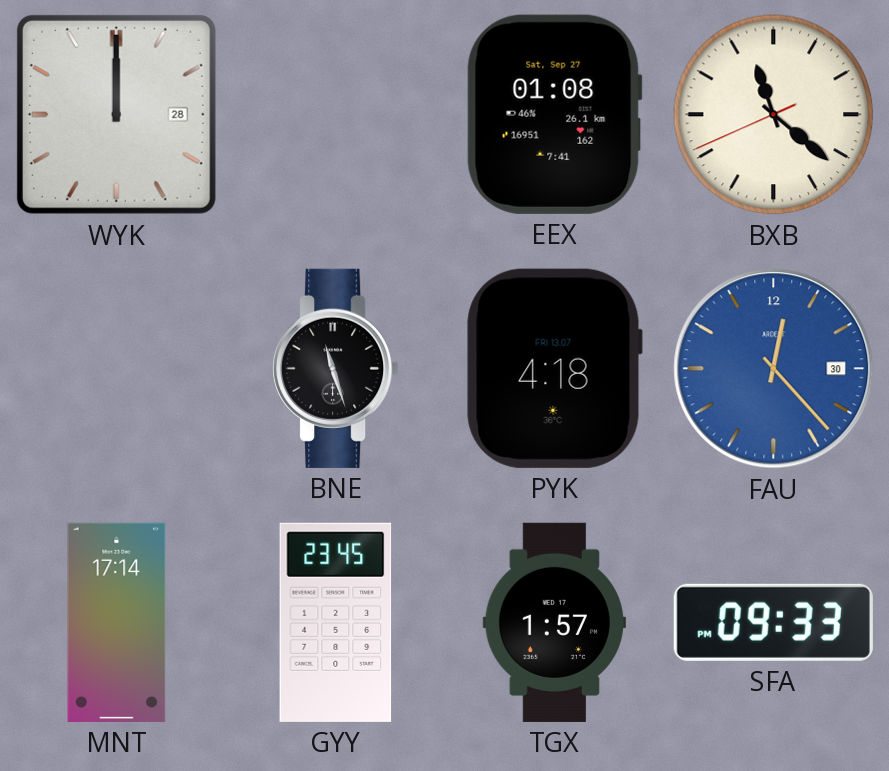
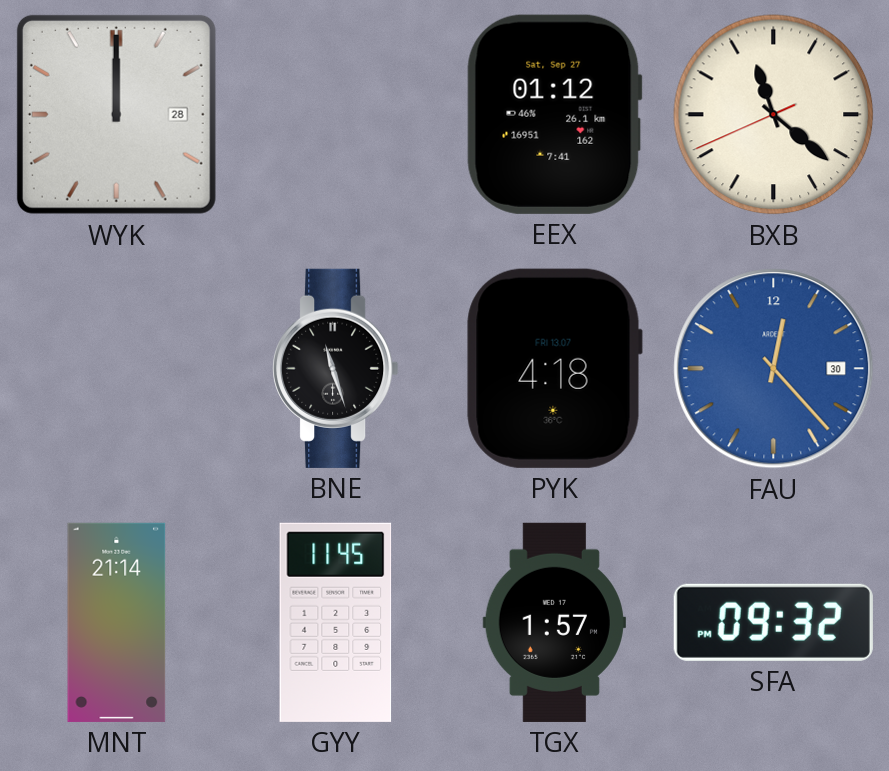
EEX: 01:08 -> 01:12 (554, 114)
MNT: 17:14 -> 21:14 (117, 622)
GYY: 23:45 -> 11:45 (336, 622)
SFA: 09:33 -> 09:32 (773, 622)
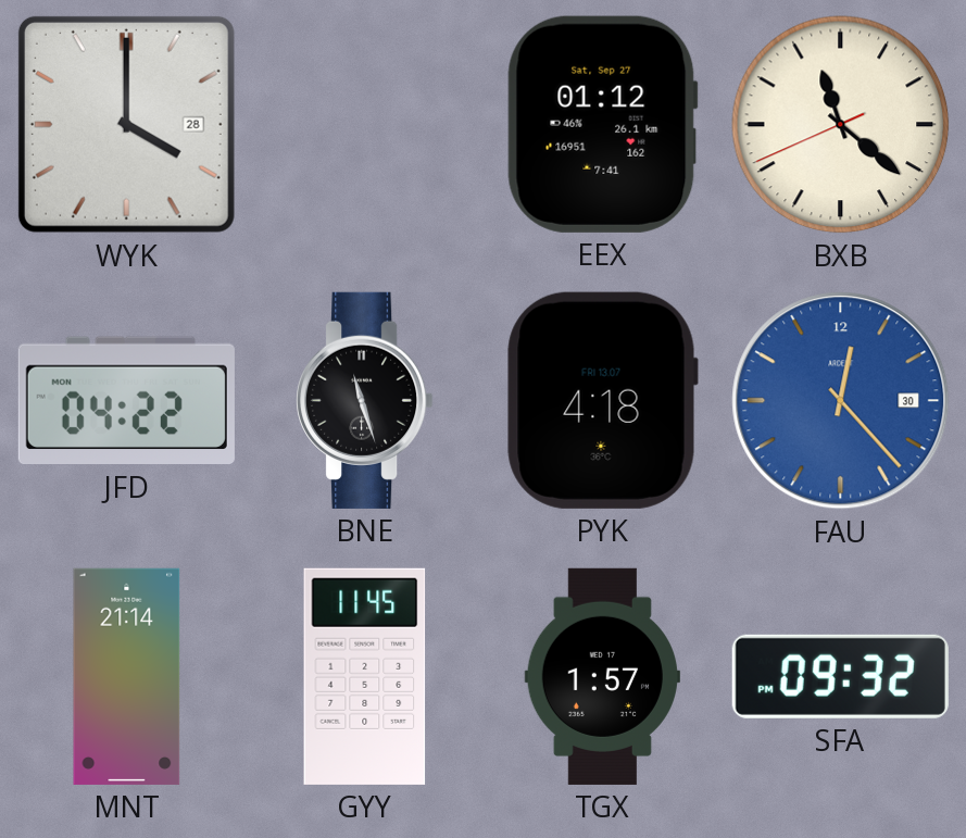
WYK: 12:00 -> 4:00 (126, 124)
JFD: none -> 04:22 (126, 401)
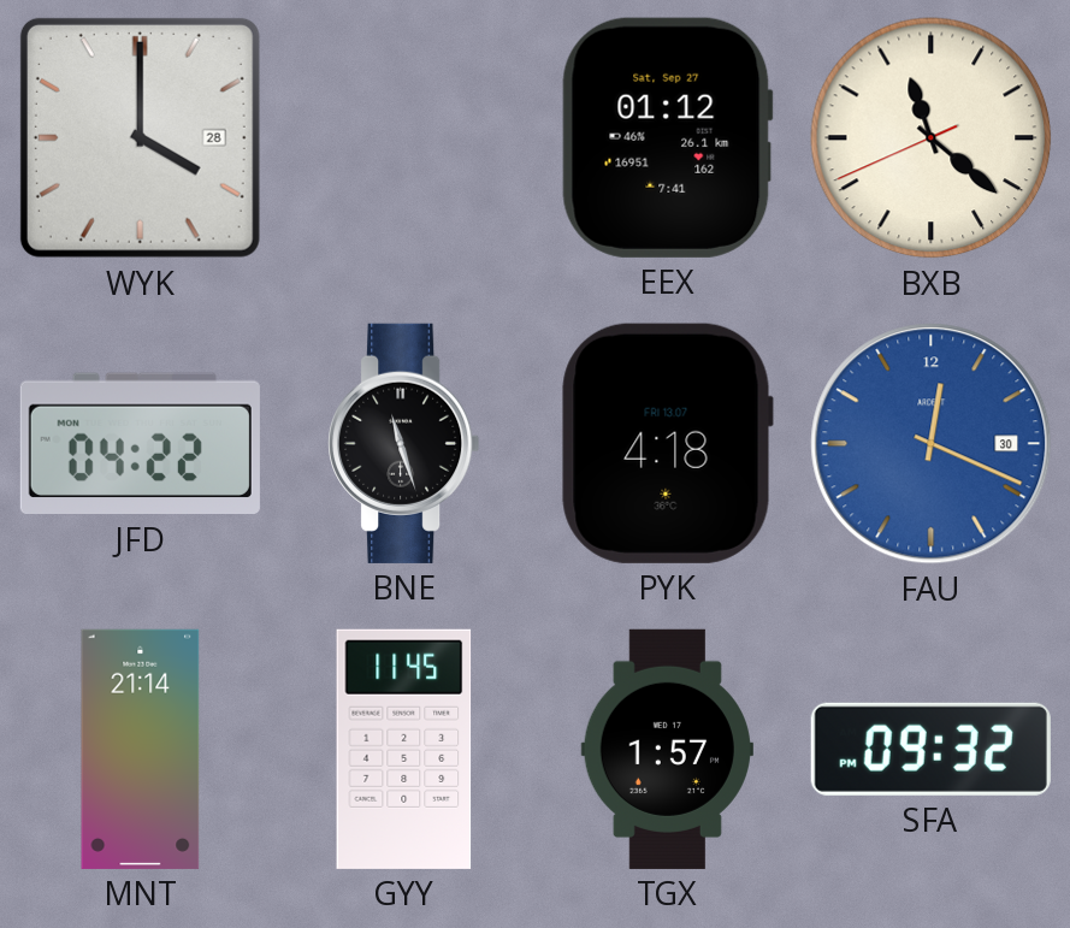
FAU: 12:23 -> 12:19 (932, 444)
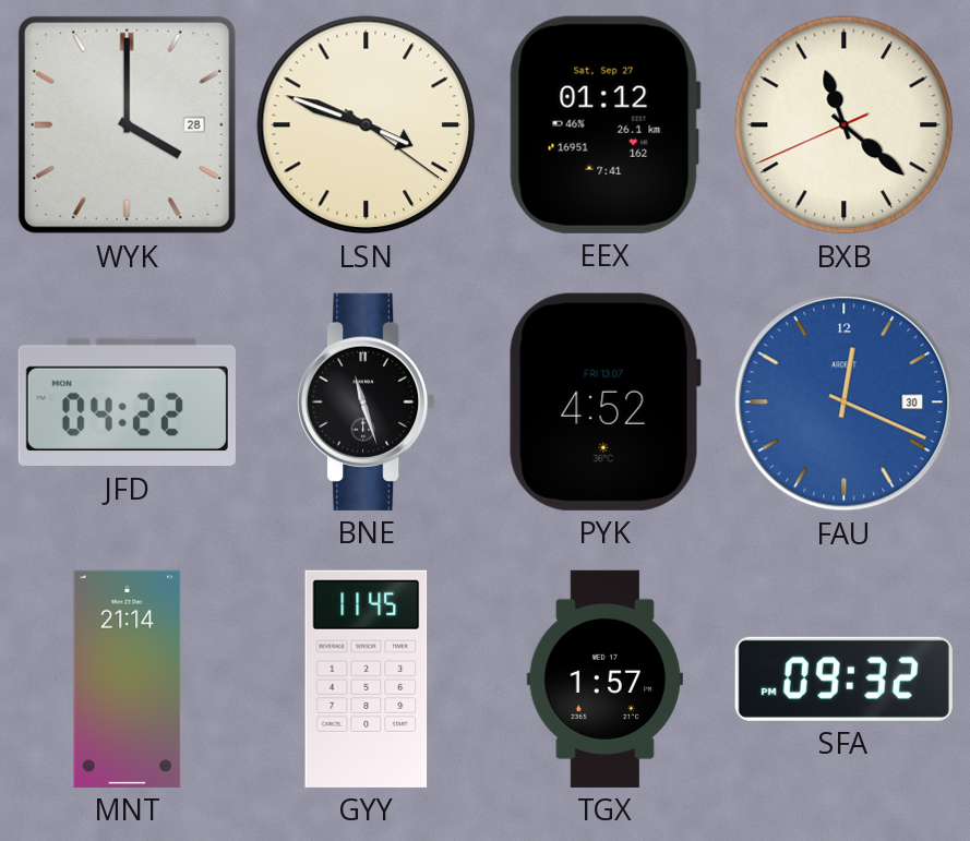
LSN: none -> 3:48 (367, 125)
PYK: 4:18 -> 4:52 (604, 401)
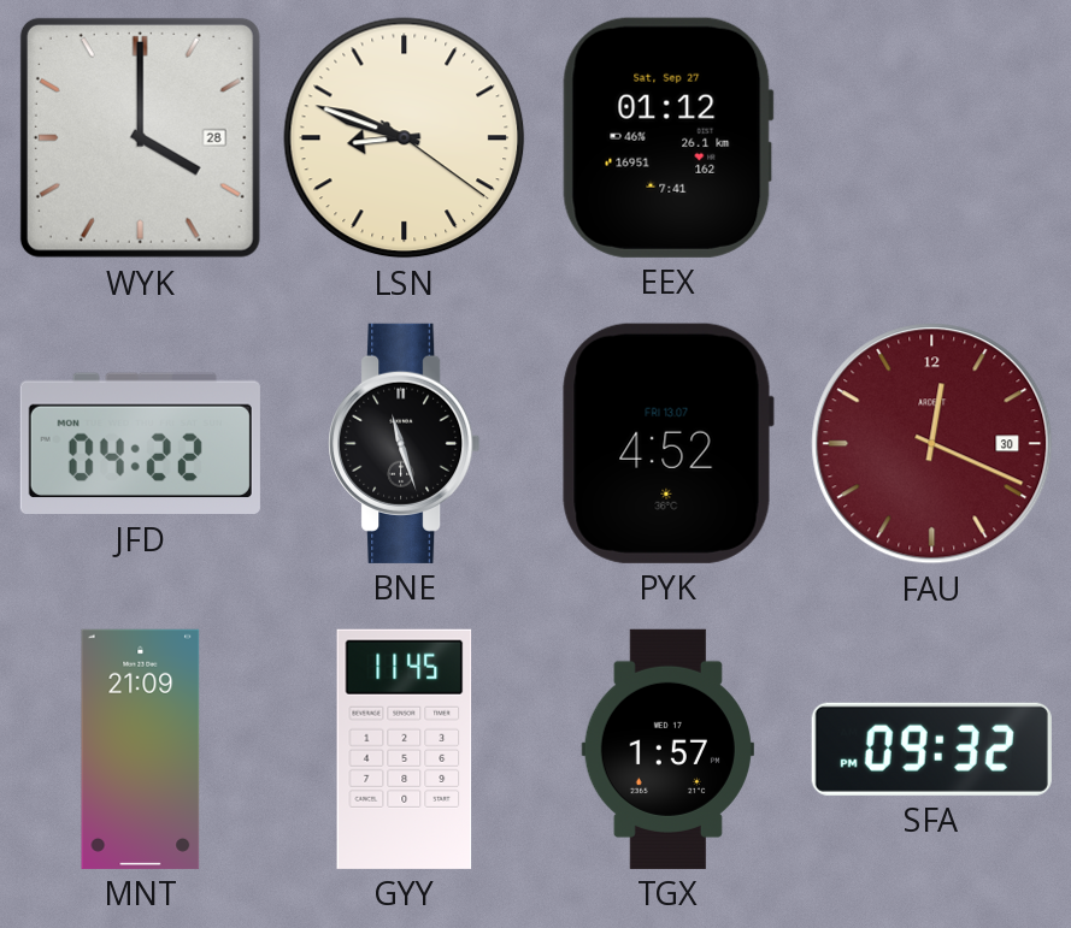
LSN: 3:48 -> 8:48 (405, 138)
BXB: 11:21 -> none (845, 125)
FAU dial: blue -> burgundy (932, 444)
MNT: 21:14 -> 21:09 (141, 749)
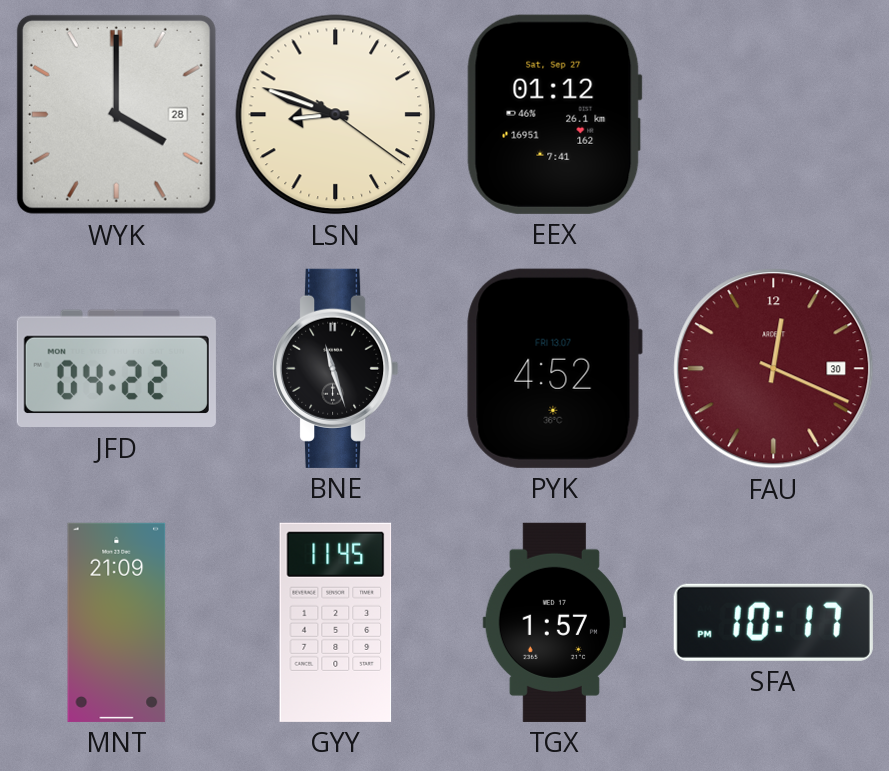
SFA: 09:32 -> 10:17 (773, 622)
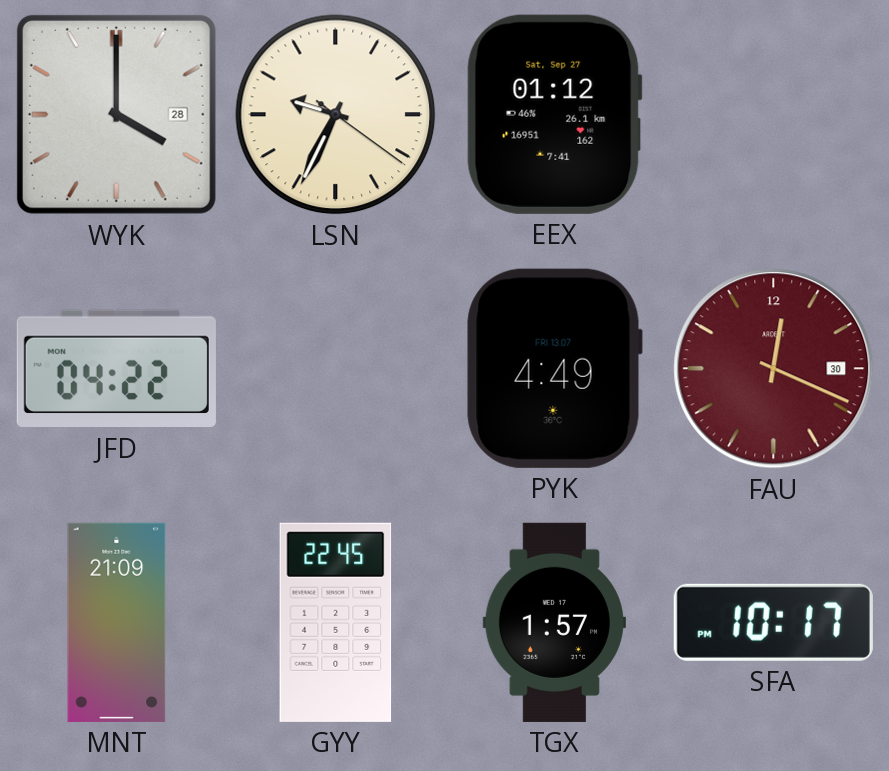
LSN: 8:48 -> 9:34 (336, 115)
BNE: 11:27 -> none (336, 368)
PYK: 4:52 -> 4:49 (554, 368)
GYY: 11:45 -> 22:45 (336, 622)
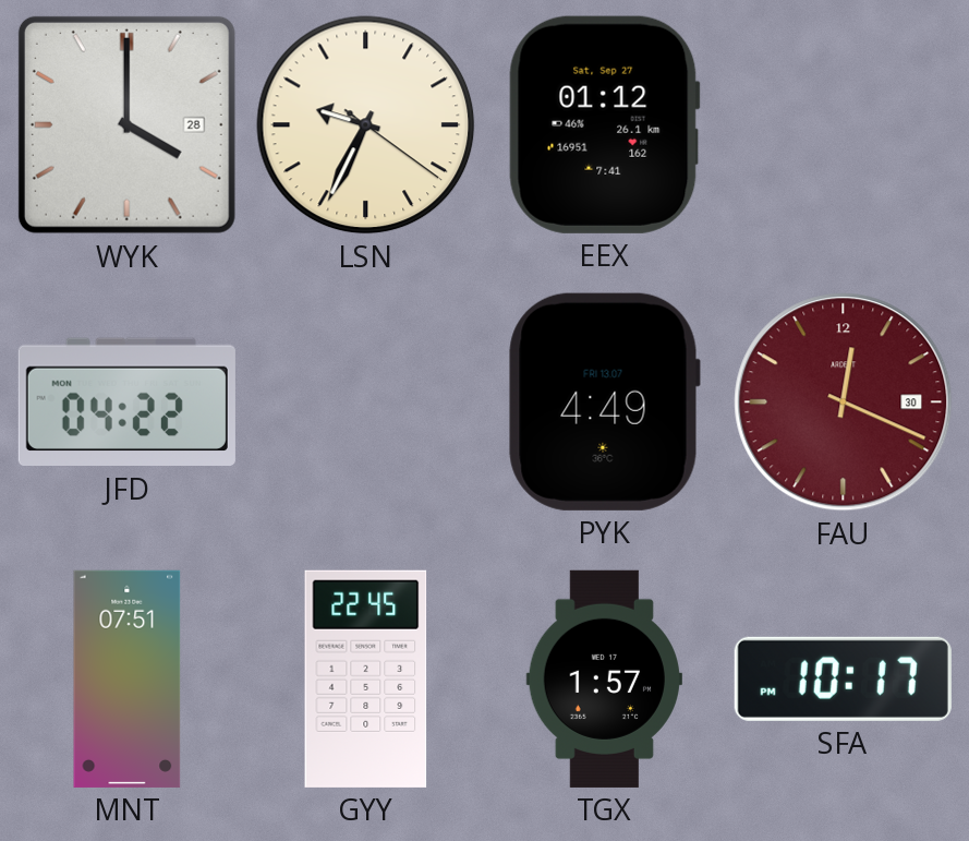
MNT: 21:09 -> 07:51 (128, 678)
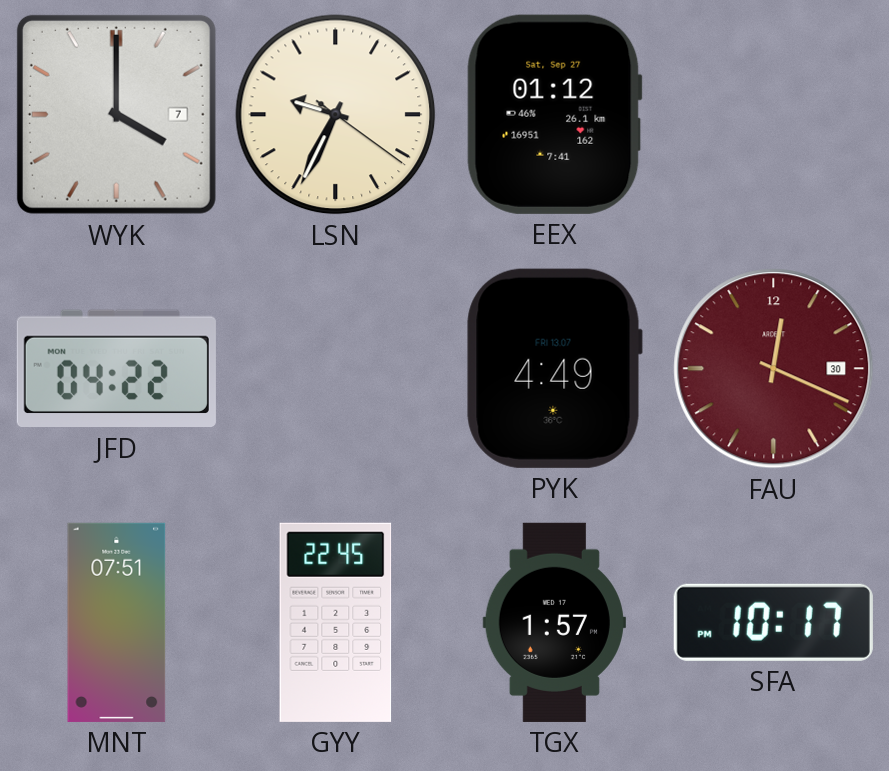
WYK date: 28 -> 7 (116, 114)
